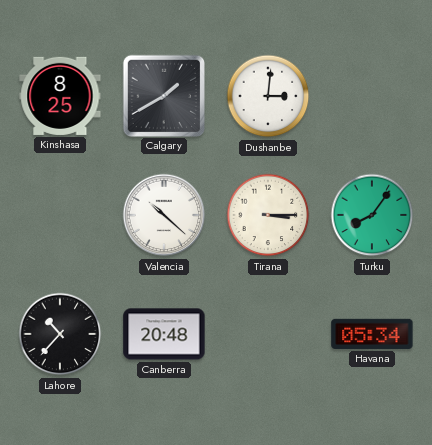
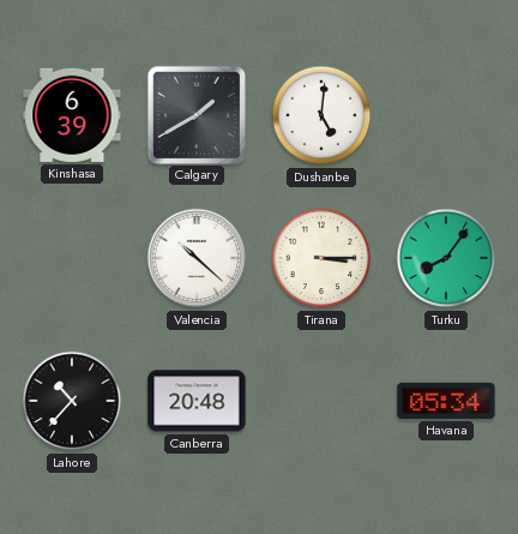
Kinshasa: 8:25 -> 6:39 (72, 115)
Dushanbe: 3:01 -> 5:01 (321, 115)
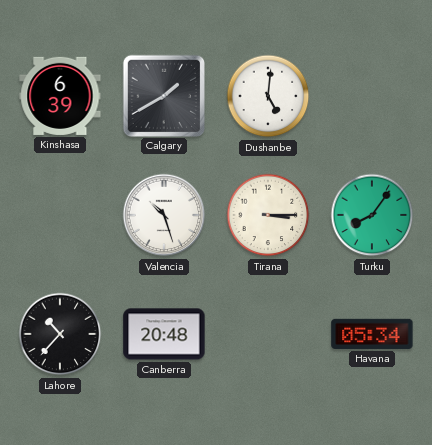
Valencia: 10:22 -> 10:27 (164, 215)
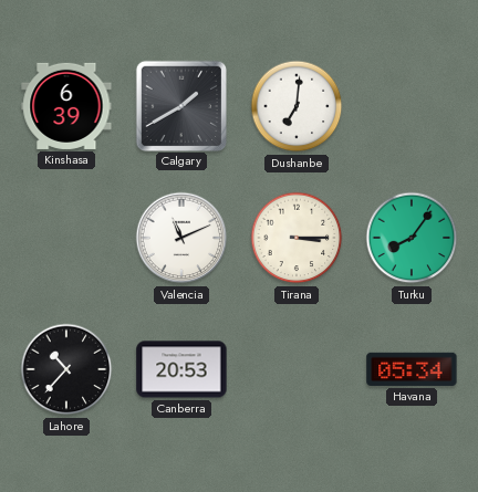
Dushanbe: 5:01 -> 7:01 (297, 106)
Valencia: 10:27 -> 11:11 (181, 238)
Canberra: 20:48 -> 20:53 (181, 369)
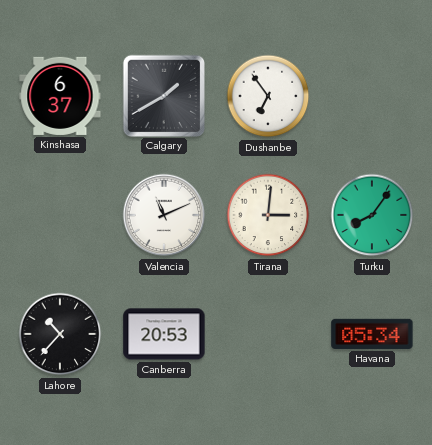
Kinshasa: 6:39 -> 6:37 (60, 96)
Dushanbe: 7:01 -> 6:54 (268, 96)
Tirana: 3:15 -> 3:01 (268, 215)
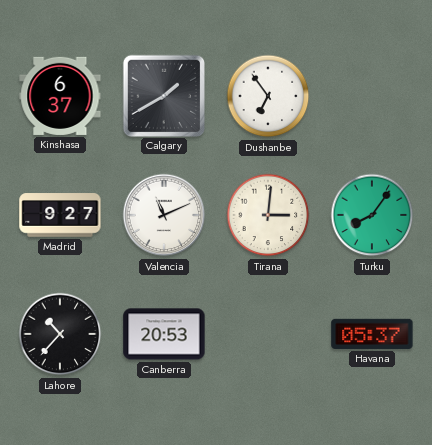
Madrid: none -> 9:27 (60, 215)
Havana: 05:34 -> 05:37 (372, 334)
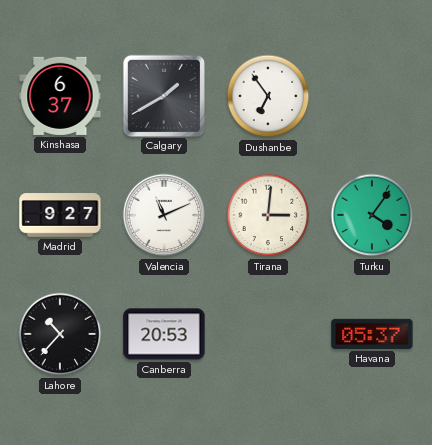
Turku: 8:06 -> 4:06 (372, 215)
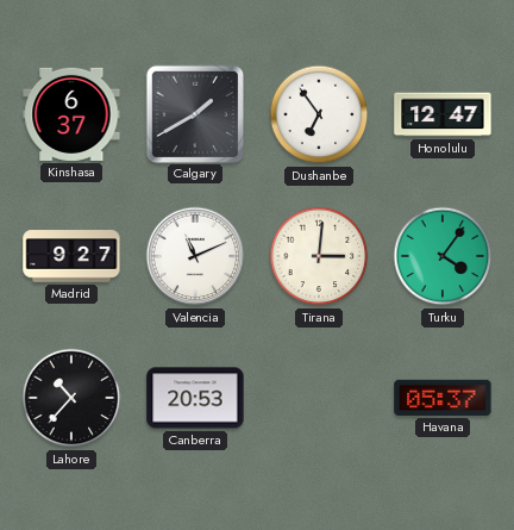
Honolulu: none -> 12:47 (443, 114)
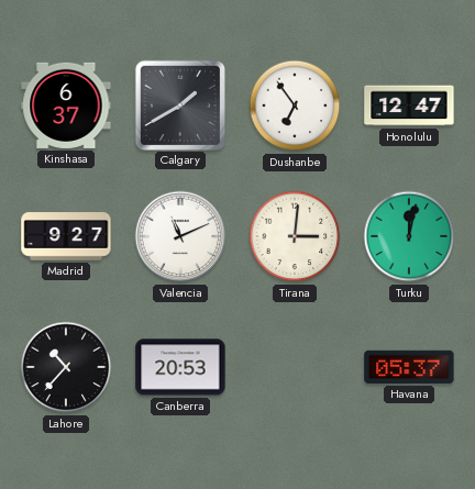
Turku: 4:06 -> 12:02 (409, 236)
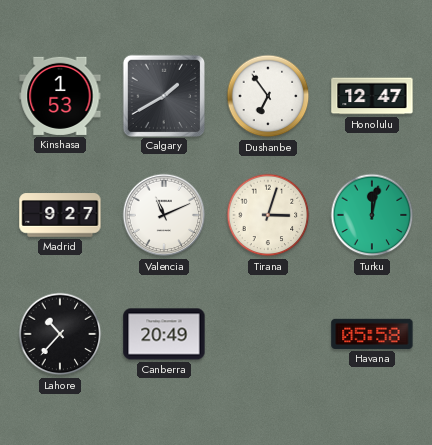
Kinshasa: 6:37 -> 1:53 (60, 96)
Tirana: 3:01 -> 3:03 (268, 215)
Canberra: 20:53 -> 20:49 (164, 334)
Havana: 05:37 -> 05:58 (372, 334)
